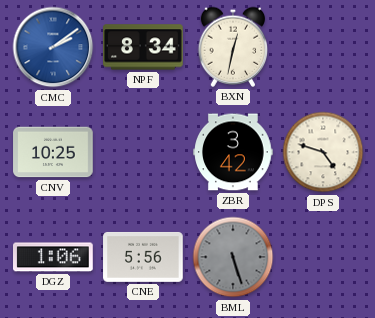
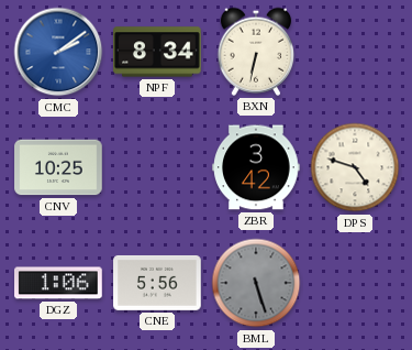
BXN: 12:32 -> 6:32 (256, 52)
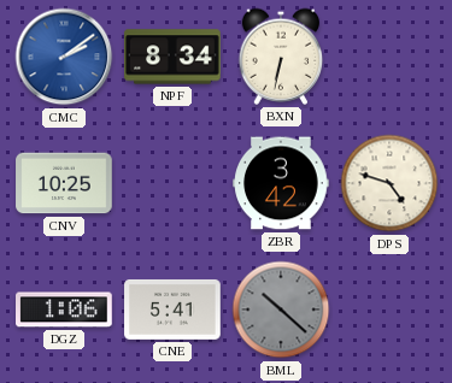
CNE: 5:56 -> 5:41 (172, 310)
BML: 5:27 -> 10:22 (281, 310)
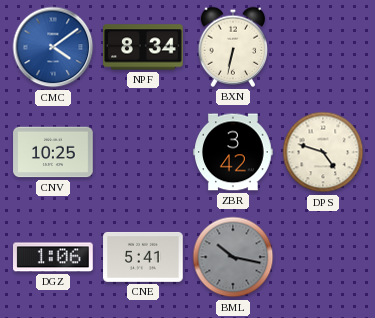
CMC: 2:09 -> 4:09 (53, 47)
BML: 10:22 -> 10:17 (233, 257)
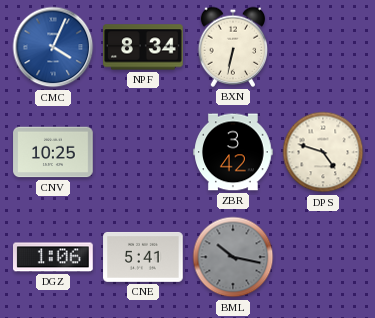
CMC: 4:09 -> 4:04 (53, 47)
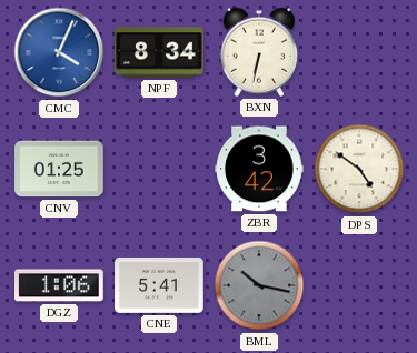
CNV: 10:25 -> 01:25 (59, 169)
DPS: 4:48 -> 4:51 (359, 169)
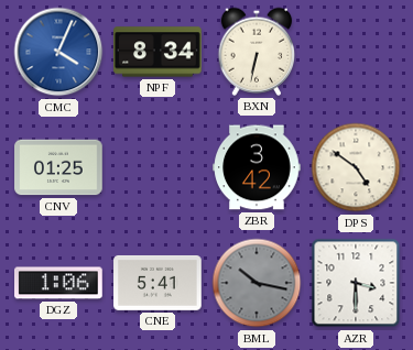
AZR: none -> 3:30 (356, 283)
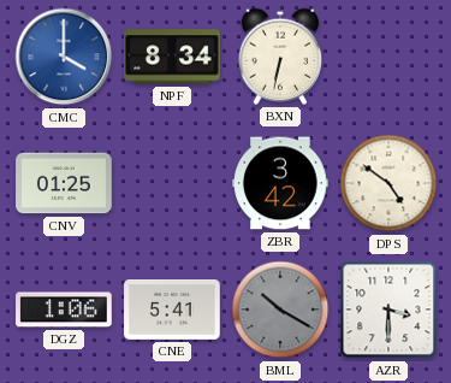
CMC: 4:04 -> 4:00 (64, 57)
BML: 10:17 -> 10:20 (280, 310)
